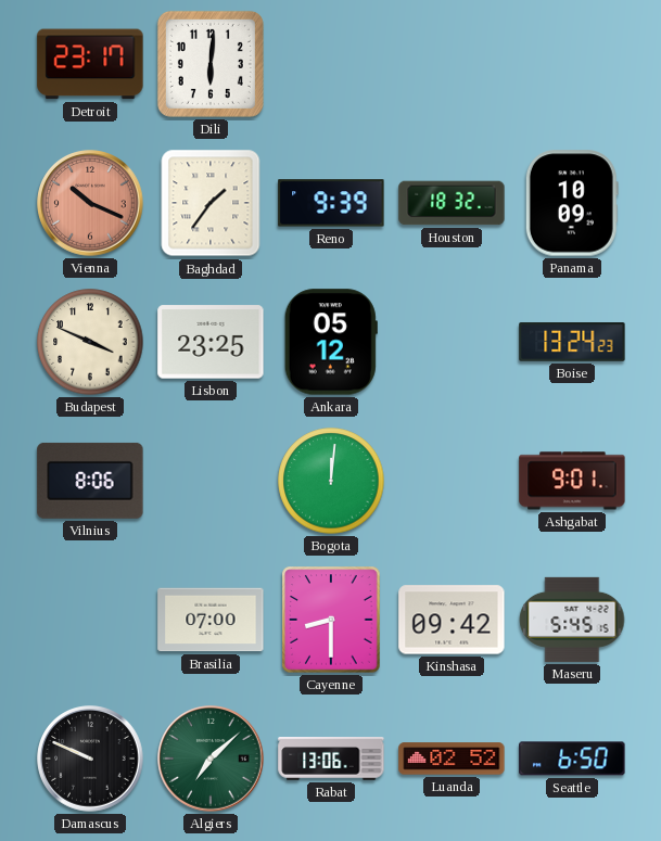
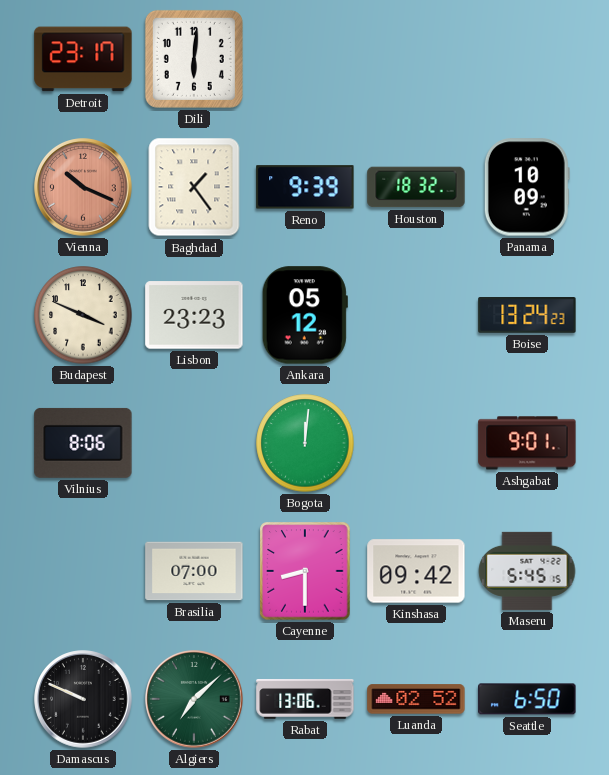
Baghdad: 1:36 -> 1:24 (194, 187)
Lisbon: 23:25 -> 23:23 (194, 315)
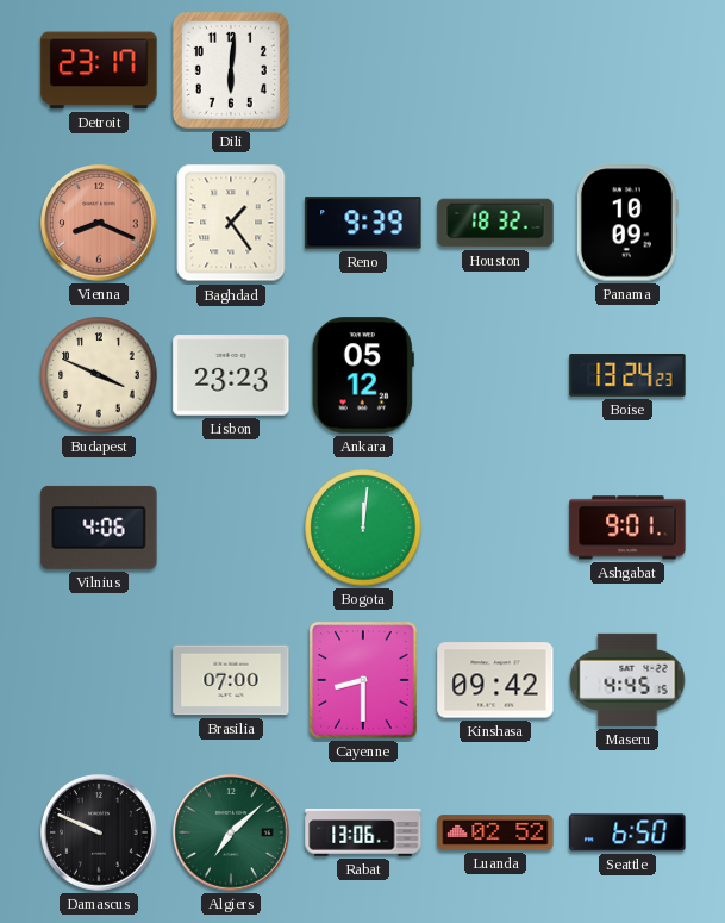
Vienna: 10:19 -> 8:19 (99, 223)
Vilnius: 8:06 -> 4:06 (99, 528)
Maseru: 5:45 -> 4:45 (627, 680)
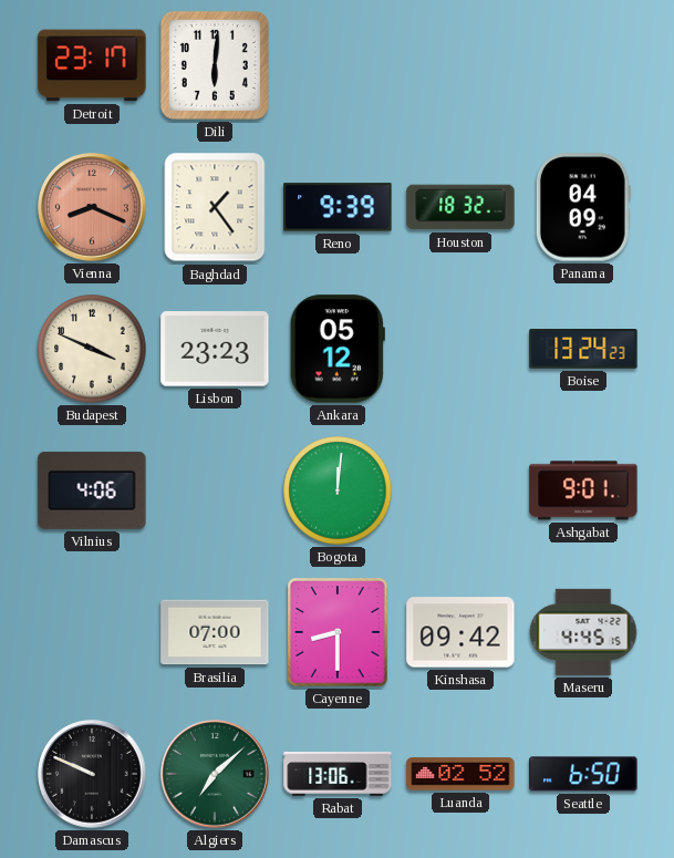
Panama: 10:09 -> 04:09 (583, 207)
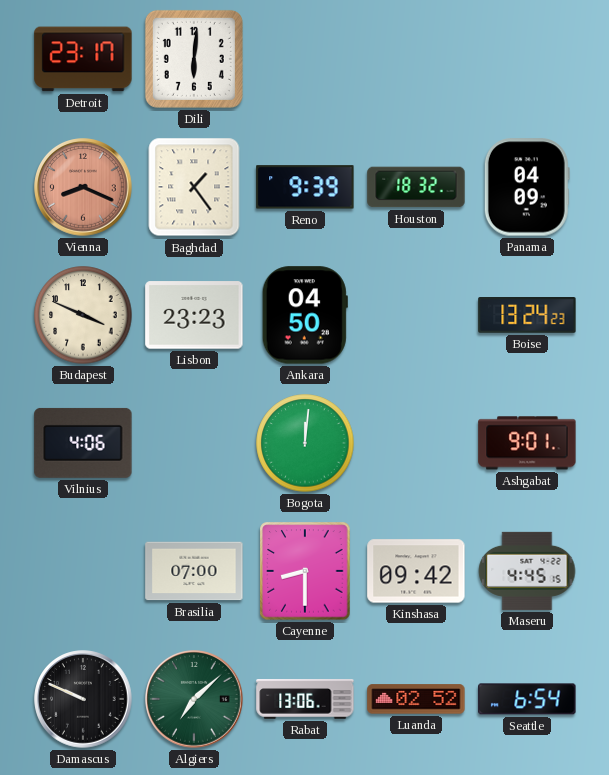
Ankara: 05:12 -> 04:50 (305, 315)
Seattle: 6:50 -> 6:54 (527, 699)
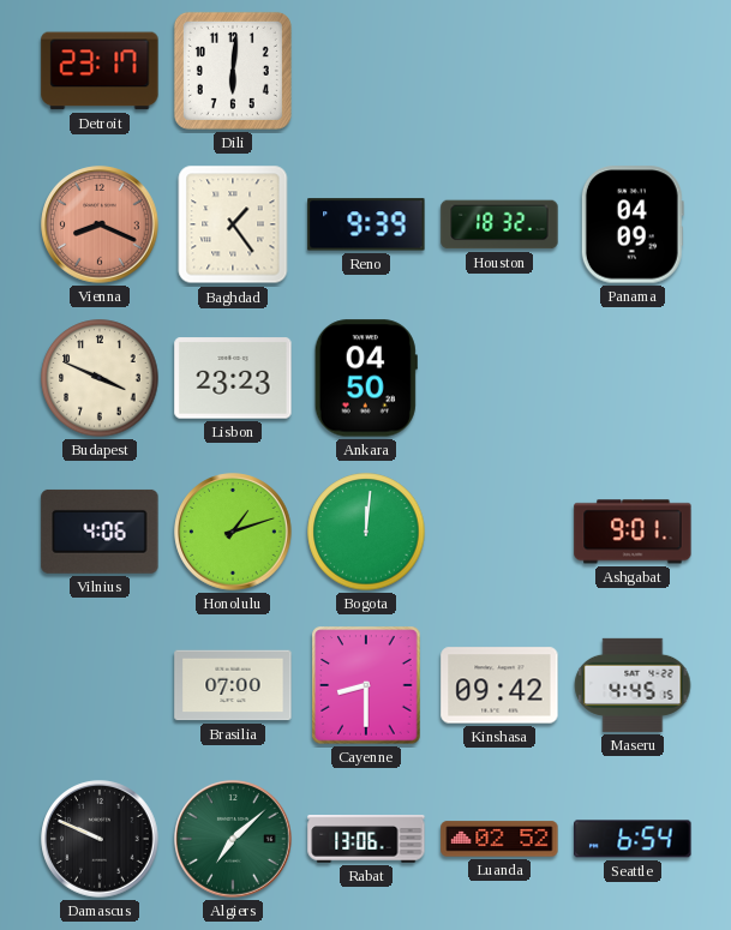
Boise: 13:24 -> none (527, 316)
Honolulu: none -> 1:12 (233, 532)
